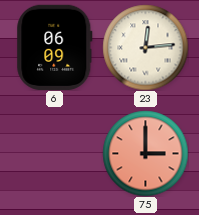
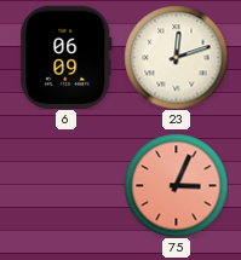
23: 12:14 -> 12:12 (176, 57)
75: 3:00 -> 3:04 (176, 185)
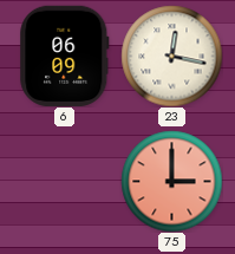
23: 12:12 -> 12:17 (171, 56)
75: 3:04 -> 3:00 (171, 181)
